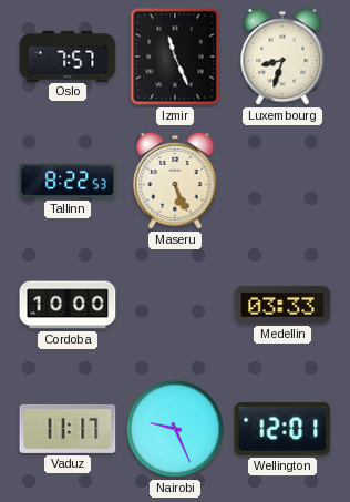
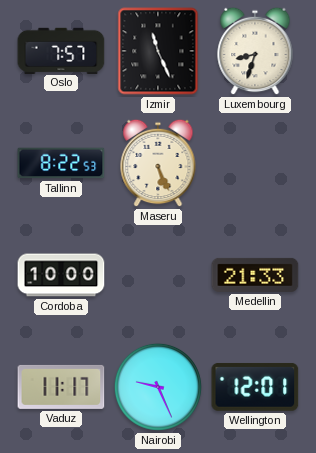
Medellin: 03:33 -> 21:33 (255, 275)
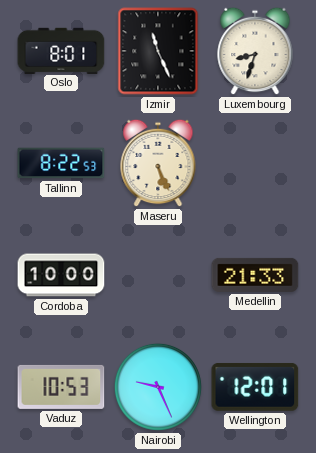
Oslo: 7:57 -> 8:01 (61, 50)
Vaduz: 11:17 -> 10:53 (61, 387)
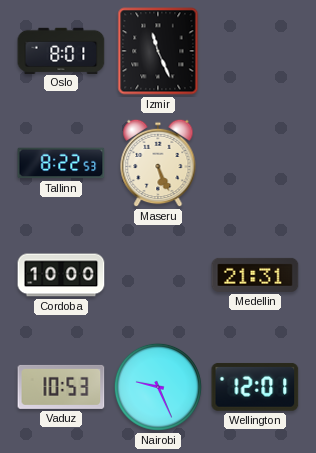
Luxembourg: 8:33 -> none (255, 51)
Medellin: 21:33 -> 21:31 (255, 275)
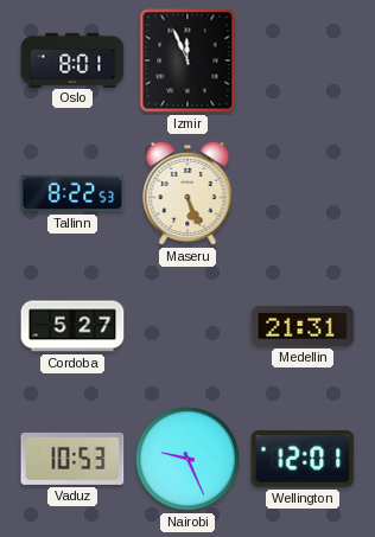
Izmir: 11:26 -> 11:56 (188, 60)
Cordoba: 10:00 -> 5:27 (72, 326)
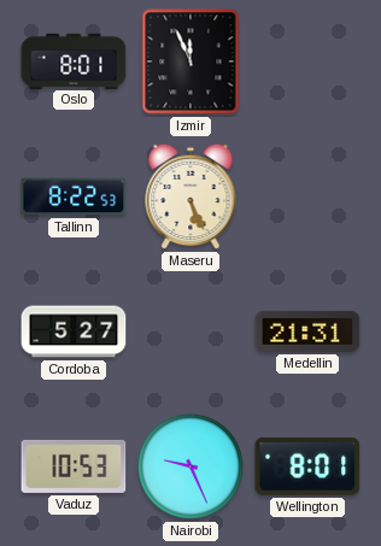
Wellington: 12:01 -> 8:01 (307, 466)
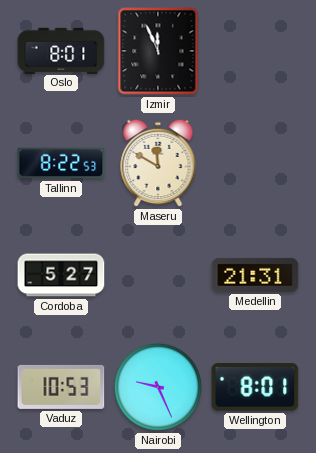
Maseru: 5:26 -> 11:50 (158, 163)
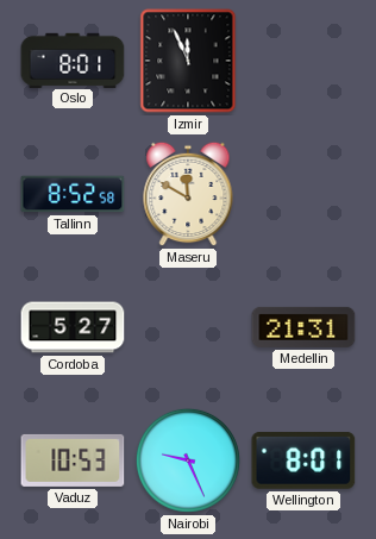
Tallinn: 8:22 -> 8:52 (73, 194)
